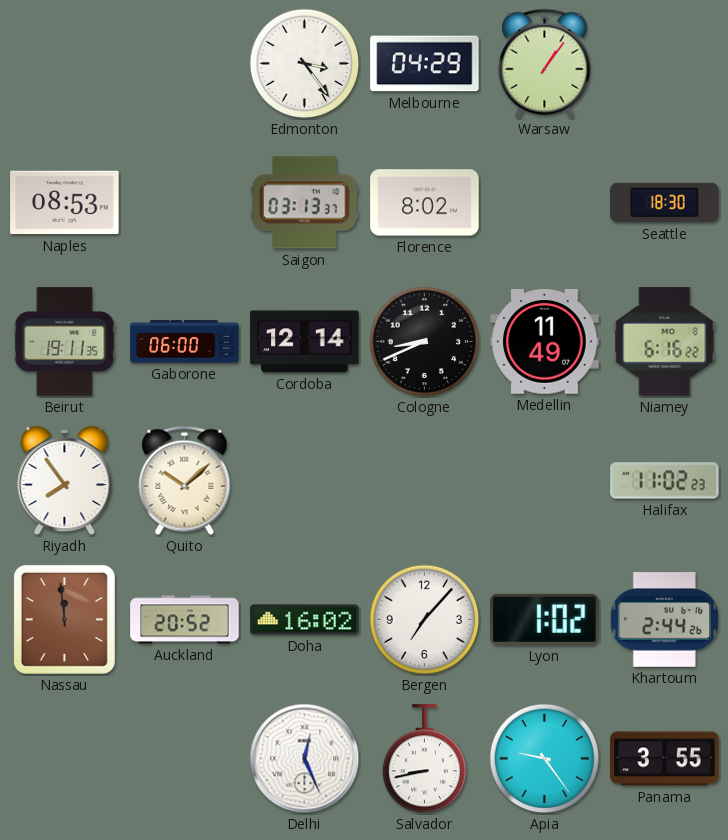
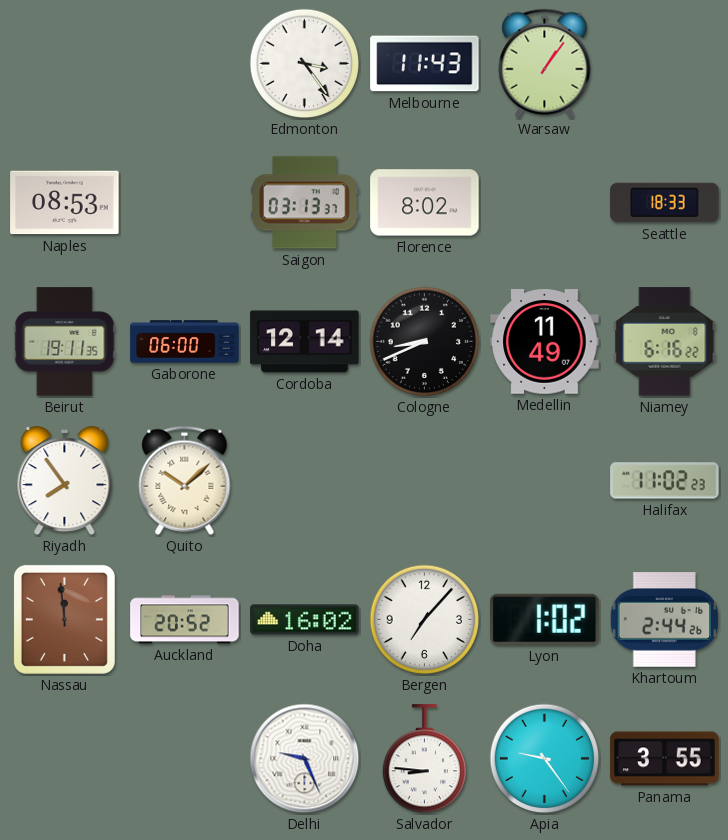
Melbourne: 04:29 -> 11:43 (425, 64)
Seattle: 18:30 -> 18:33 (665, 203)
Delhi: 12:26 -> 9:26 (305, 759)
Salvador: 8:43 -> 8:46 (424, 759)
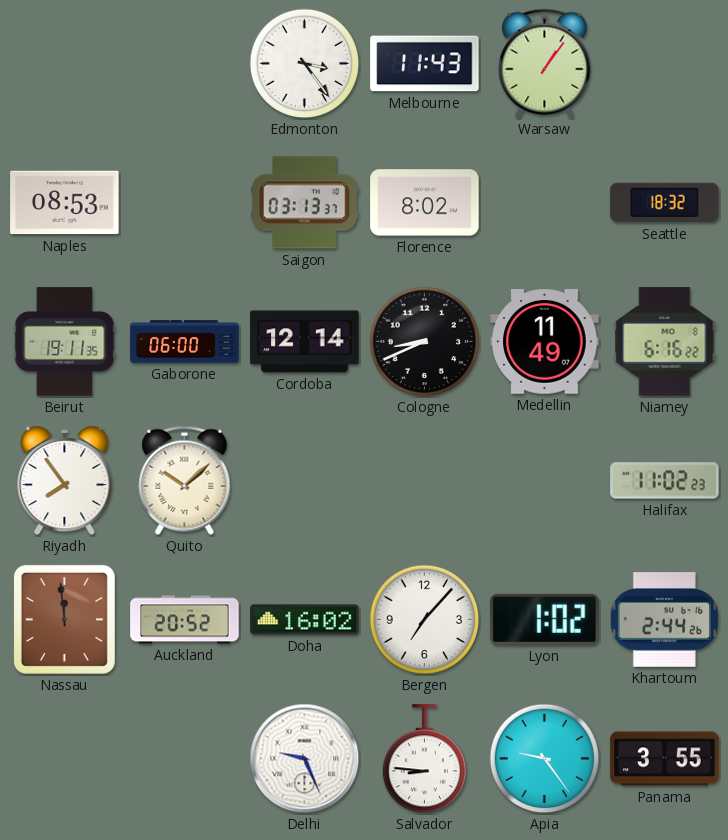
Seattle: 18:33 -> 18:32 (665, 203)
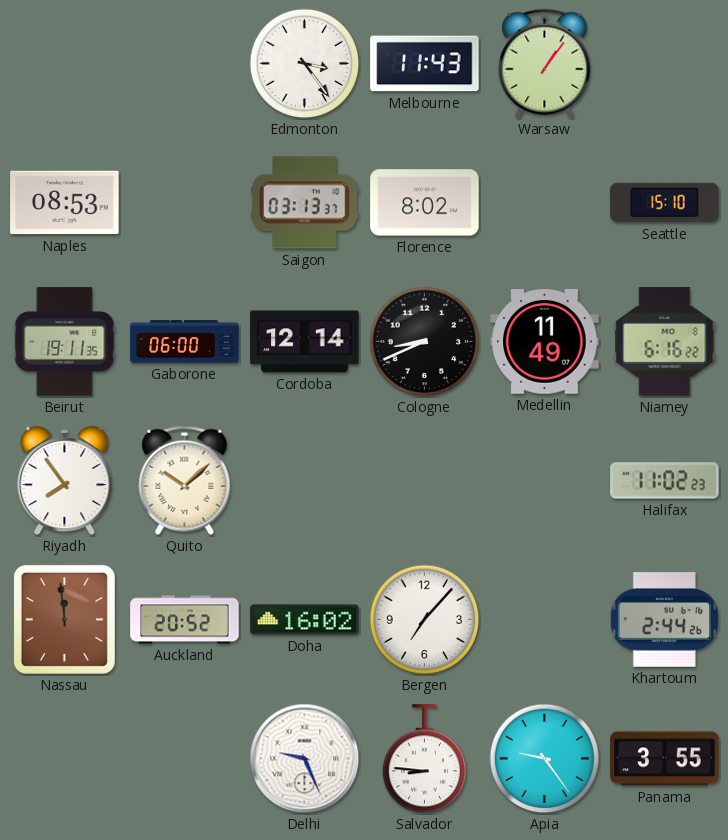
Seattle: 18:32 -> 15:10 (665, 203)
Lyon: 1:02 -> none (545, 619)
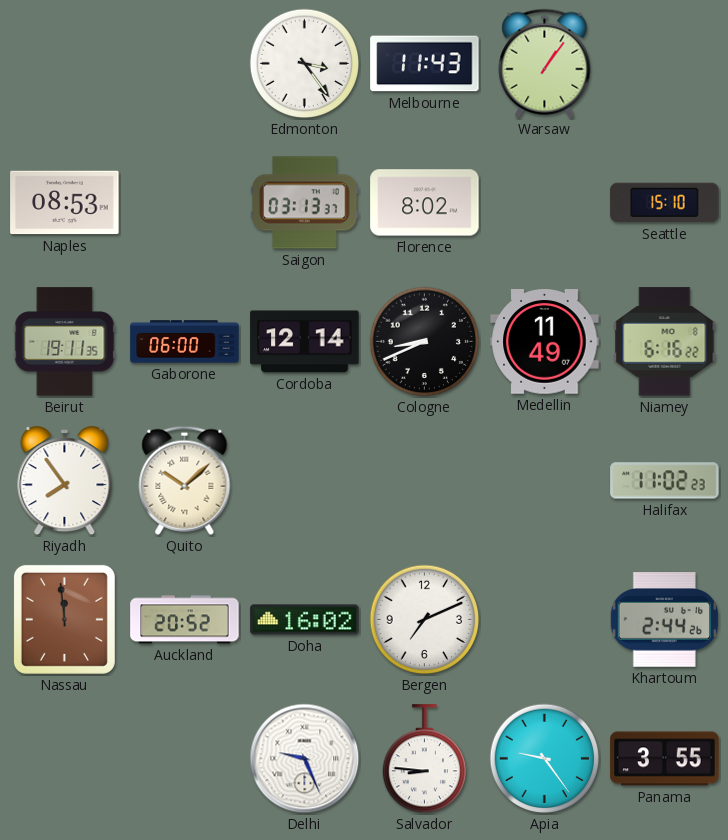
Bergen: 7:07 -> 7:11 (425, 620)
